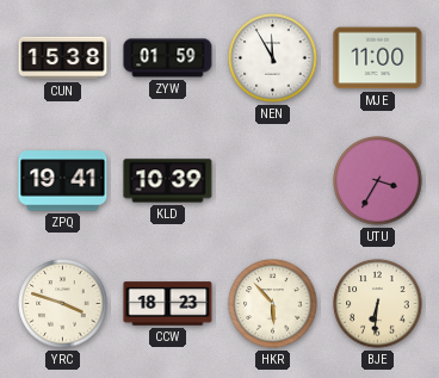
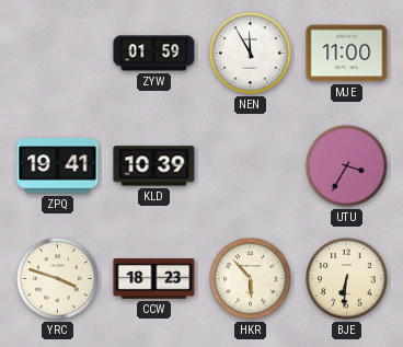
CUN: 15:38 -> none (63, 58)
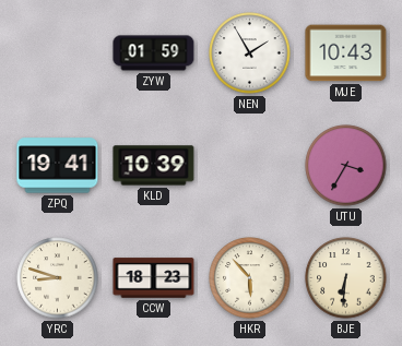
NEN: 11:55 -> 1:55 (250, 53)
MJE: 11:00 -> 10:43 (346, 53)
YRC: 3:48 -> 8:48 (58, 278)
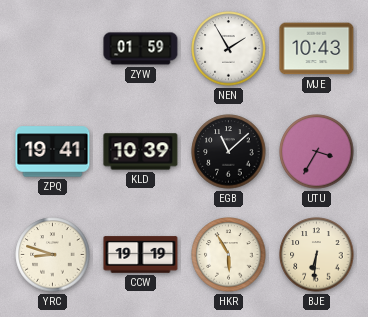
EGB: none -> 11:08 (229, 152)
CCW: 18:23 -> 19:19 (141, 255)
HKR: 5:53 -> 5:55 (229, 255)
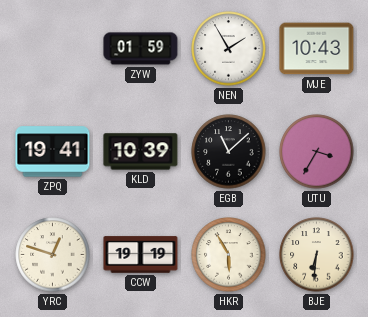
YRC: 8:48 -> 12:48 (53, 255)
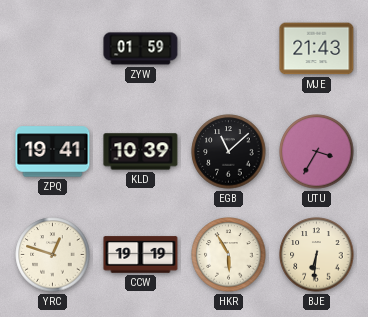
NEN: 1:55 -> none (229, 49)
MJE: 10:43 -> 21:43 (317, 49)
